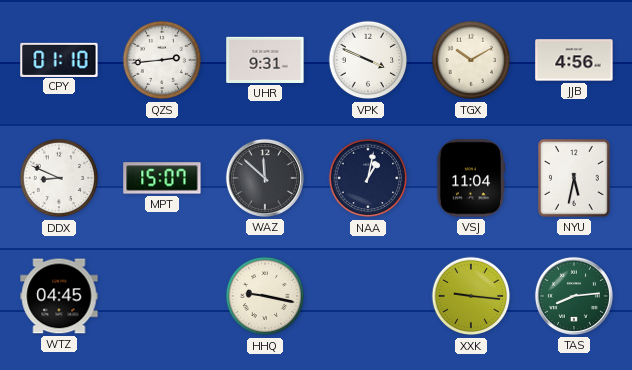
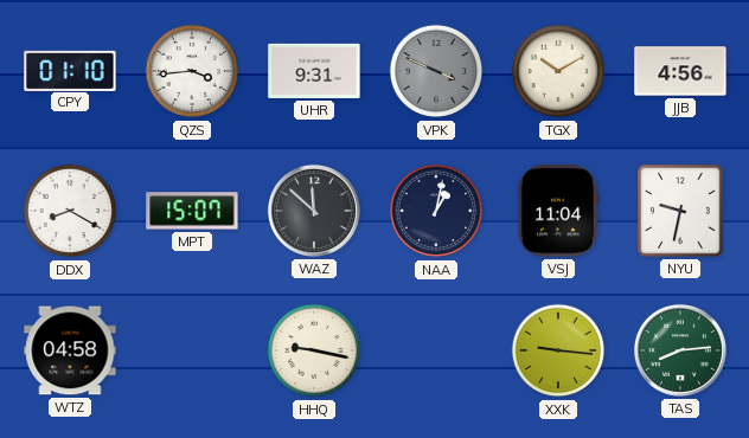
QZS: 2:44 -> 3:44 (192, 71)
VPK dial: white -> grey (436, 71)
DDX: 8:49 -> 8:20 (70, 211)
NYU: 5:32 -> 9:32 (681, 212)
WTZ: 04:45 -> 04:58 (70, 350)
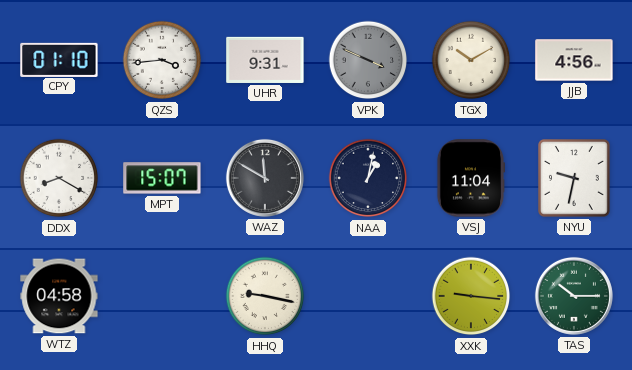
WAZ: 11:52 -> 11:50 (265, 178)
TAS: 8:14 -> 10:15 (574, 296)
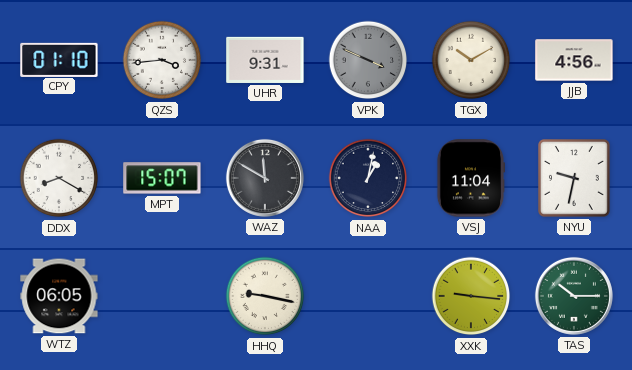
WTZ: 04:58 -> 06:05 (59, 296)
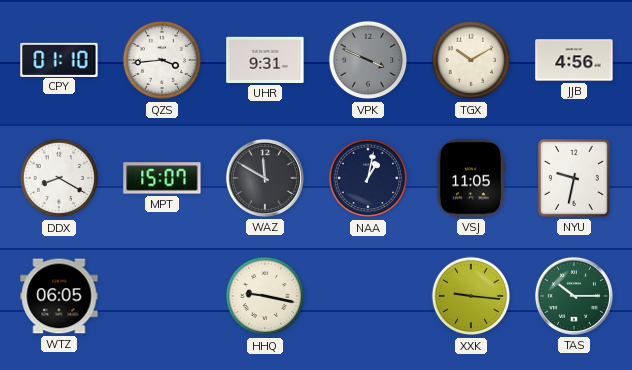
VSJ: 11:04 -> 11:05 (470, 178)
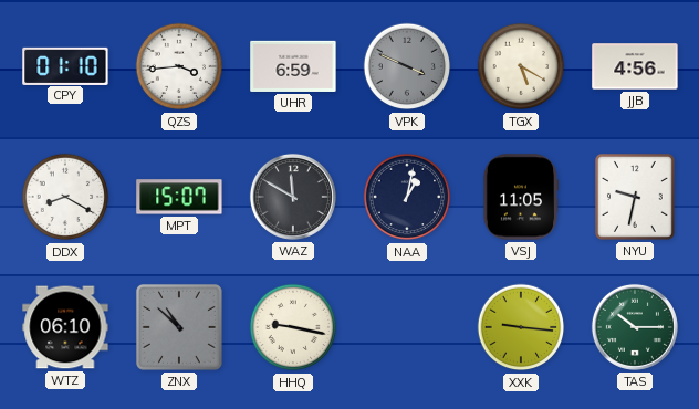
UHR: 9:31 -> 6:59 (293, 66)
TGX: 10:10 -> 5:20 (521, 66)
WTZ: 06:05 -> 06:10 (65, 327)
ZNX: none -> 10:52 (179, 327)
